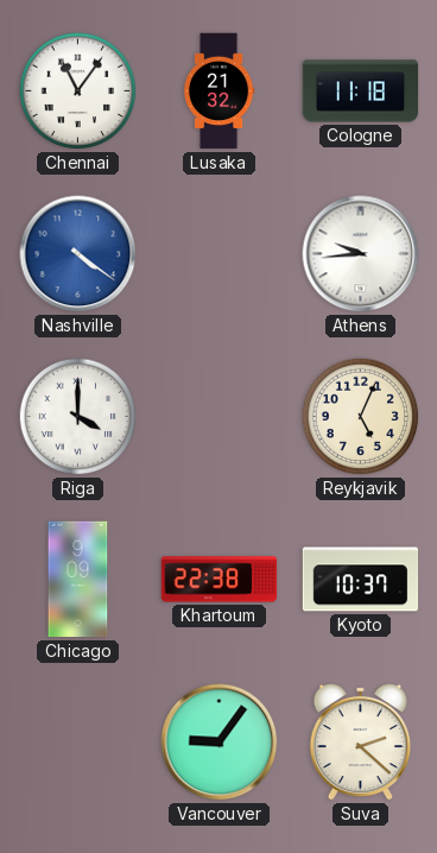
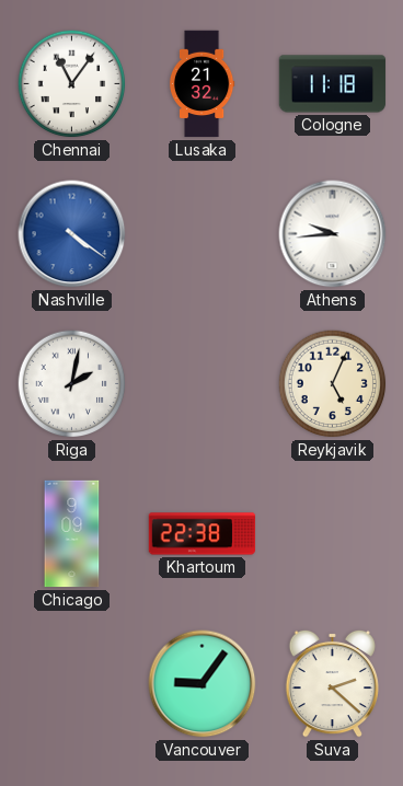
Riga: 4:00 -> 2:02 (72, 384)
Kyoto: 10:37 -> none (361, 580)
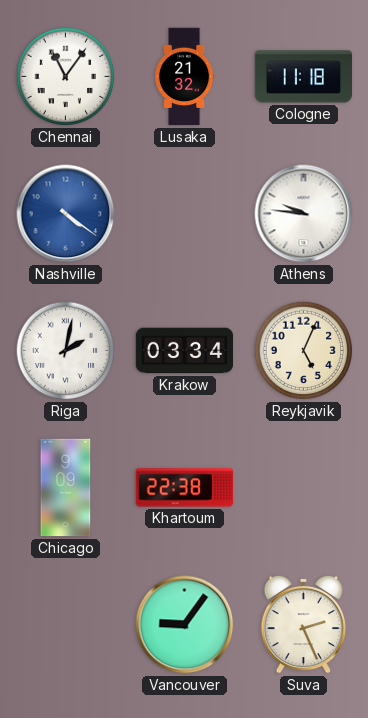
Athens: 9:44 -> 9:46 (304, 214)
Krakow: none -> 03:34 (185, 351)
Suva: 2:22 -> 2:26 (303, 624)
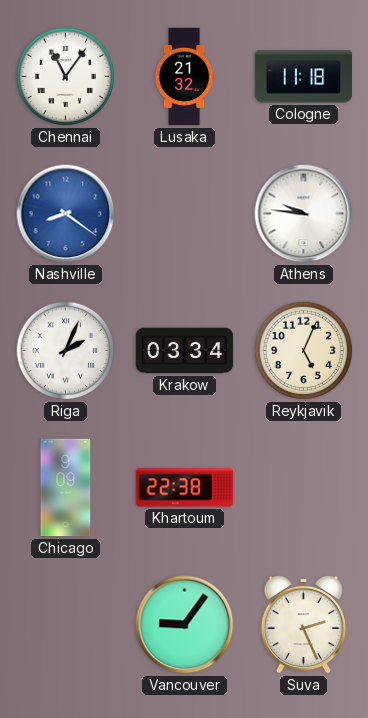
Nashville: 4:21 -> 8:21 (66, 214)
Riga: 2:02 -> 2:04 (66, 351)
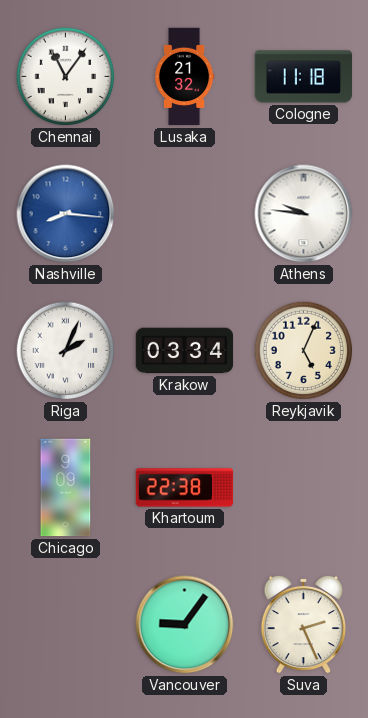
Nashville: 8:21 -> 8:16 (66, 214)
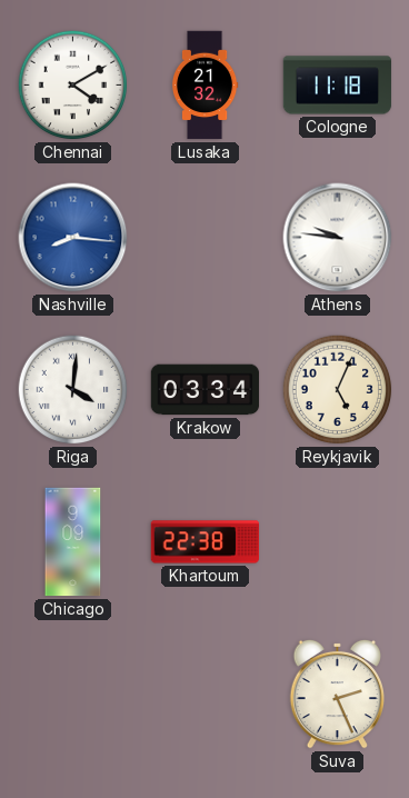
Chennai: 11:06 -> 4:10 (73, 86)
Riga: 2:04 -> 4:01 (73, 390)
Vancouver: 9:06 -> none (185, 625)
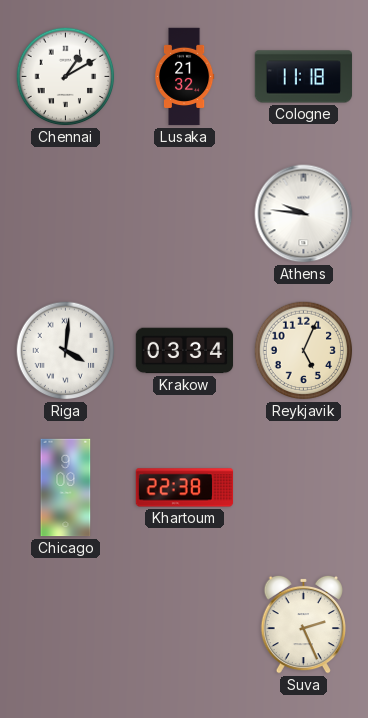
Chennai: 4:10 -> 1:10 (66, 77)
Nashville: 8:16 -> none (73, 238)
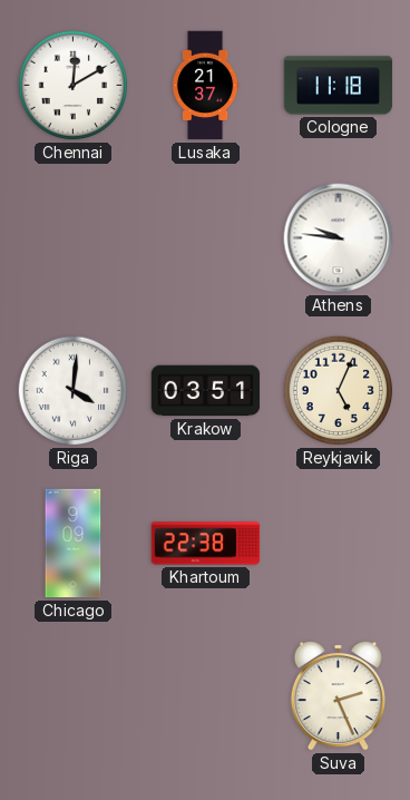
Chennai: 1:10 -> 12:10 (74, 86)
Lusaka: 21:32 -> 21:37 (205, 86)
Krakow: 03:34 -> 03:51 (206, 391)
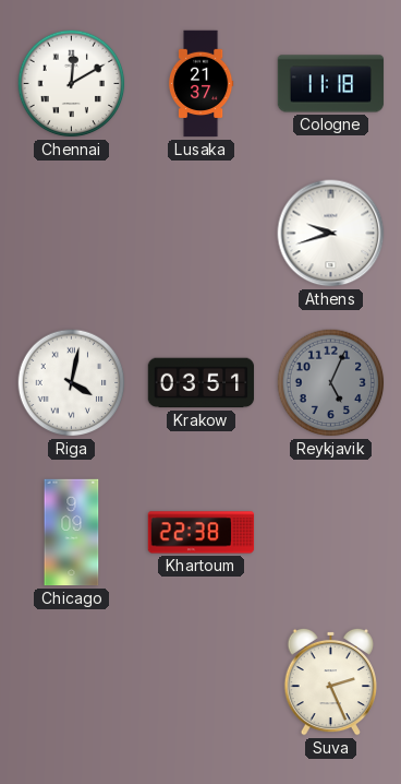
Athens: 9:46 -> 9:42 (331, 234)
Riga: 4:01 -> 4:02 (72, 383)
Reykjavik dial: cream -> grey (331, 383)
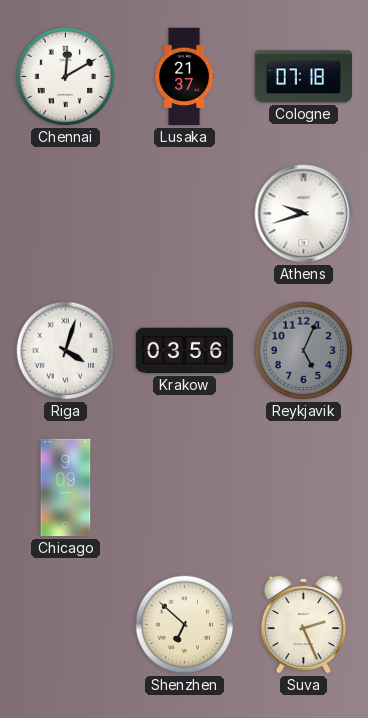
Cologne: 11:18 -> 07:18 (304, 77)
Riga: 4:02 -> 4:03 (66, 351)
Krakow: 03:51 -> 03:56 (185, 351)
Khartoum: 22:38 -> none (202, 533)
Shenzhen: none -> 6:52 (185, 625)
